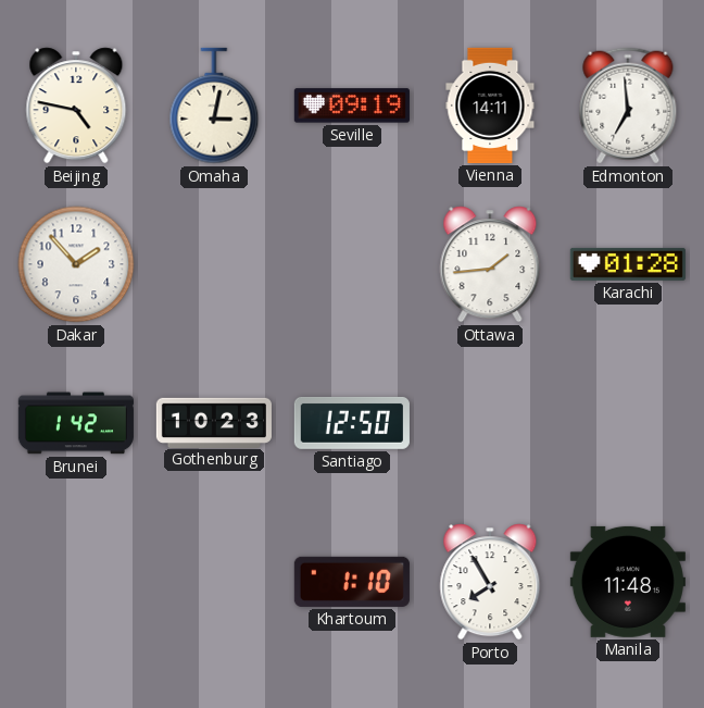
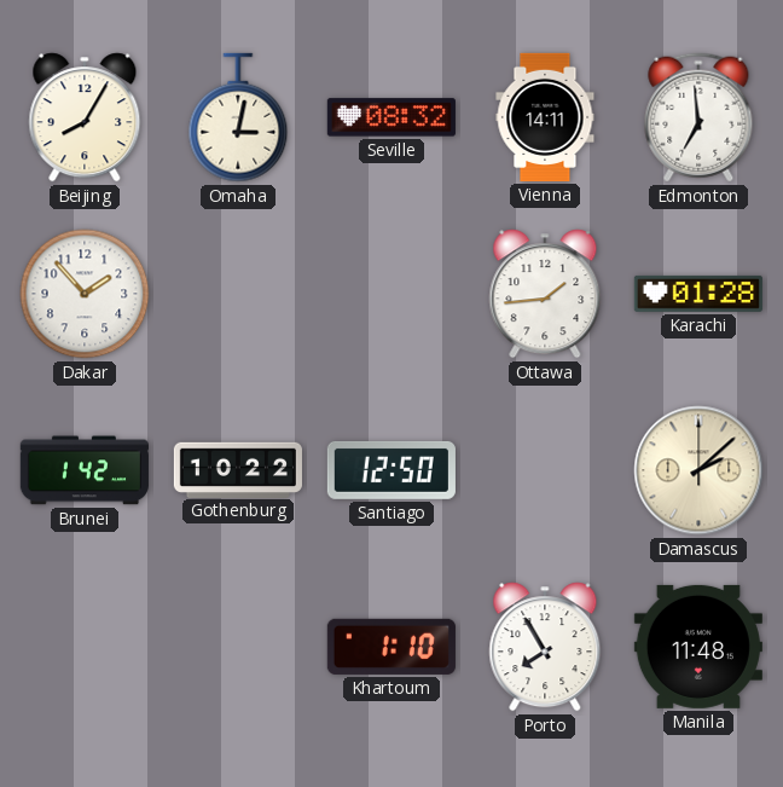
Beijing: 4:47 -> 8:05 (85, 117)
Seville: 09:19 -> 08:32 (391, 117)
Gothenburg: 10:23 -> 10:22 (238, 469)
Damascus: none -> 2:08 (698, 470)
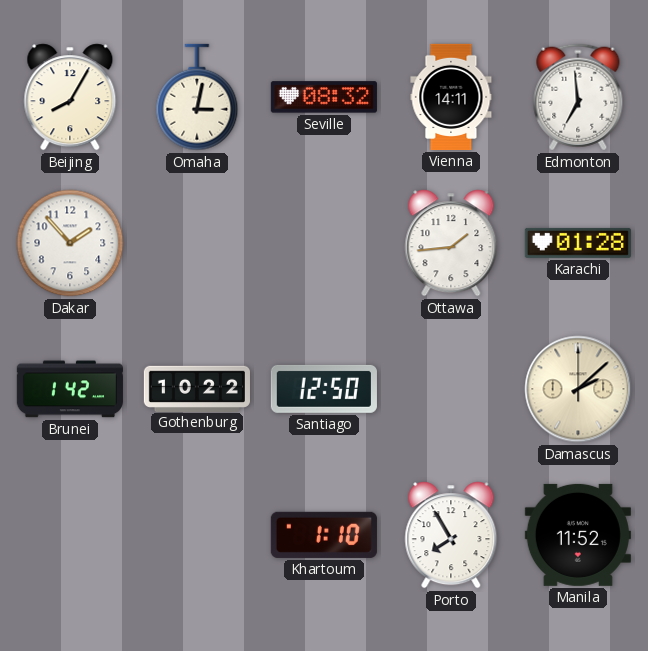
Manila: 11:48 -> 11:52 (578, 535)
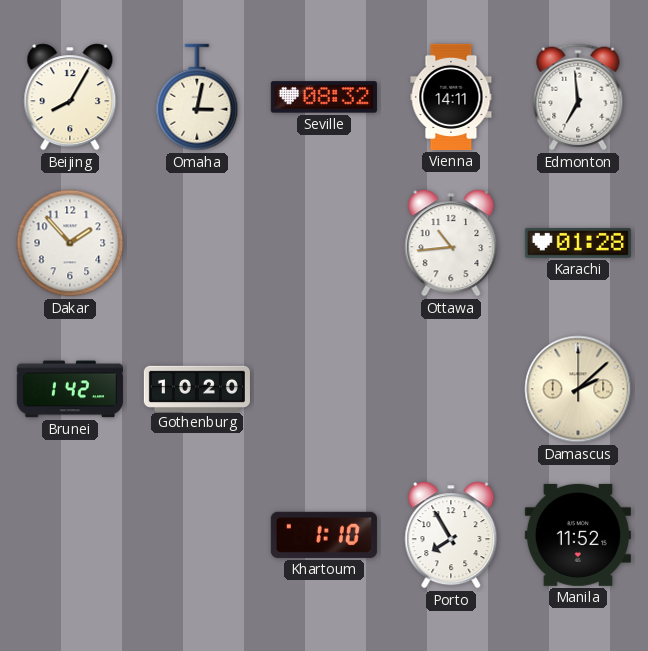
Ottawa: 1:44 -> 10:44 (451, 243)
Gothenburg: 10:22 -> 10:20 (197, 388)
Santiago: 12:50 -> none (324, 389)
